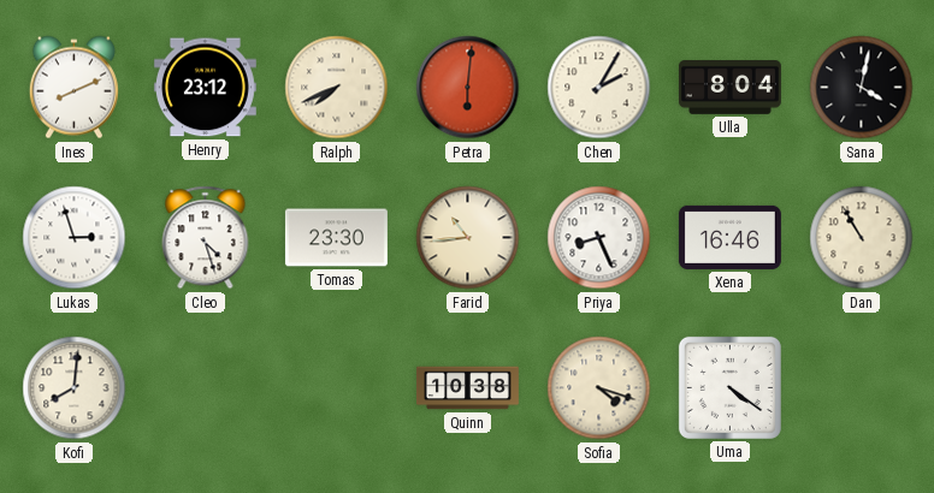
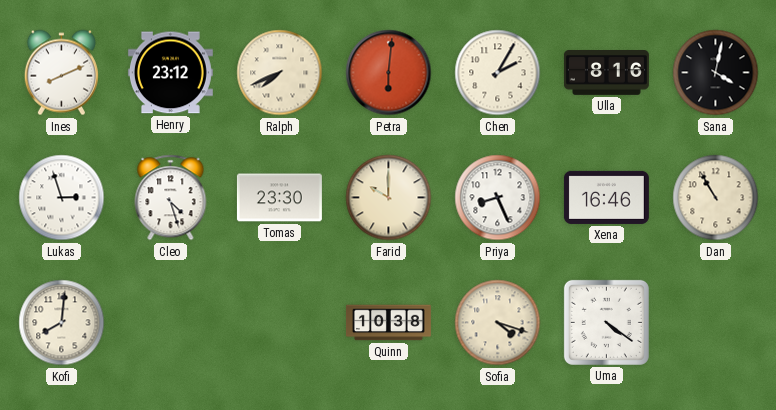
Ulla: 8:04 -> 8:16 (606, 73)
Farid: 10:44 -> 10:00 (389, 198)
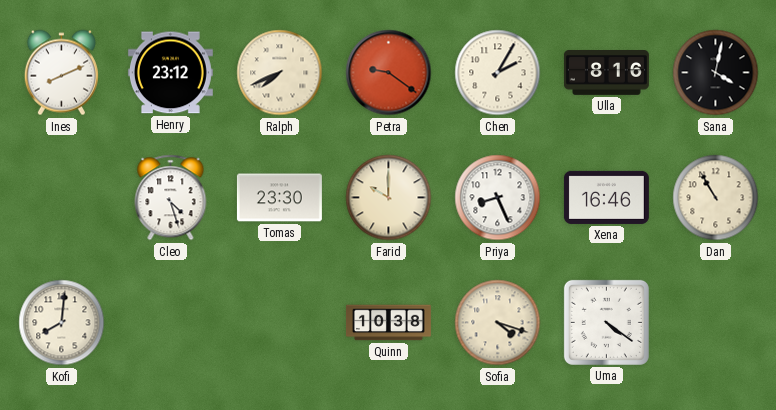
Petra: 6:01 -> 9:21 (389, 73)
Lukas: 2:57 -> none (62, 198)
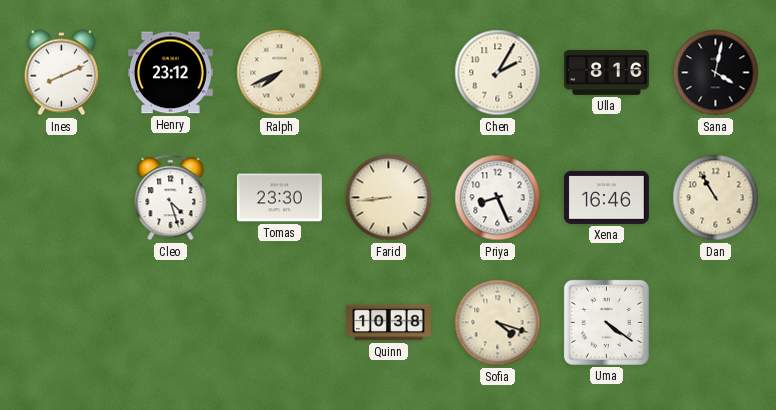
Petra: 9:21 -> none (389, 73)
Farid: 10:00 -> 8:44 (389, 198)
Kofi: 8:01 -> none (62, 323)
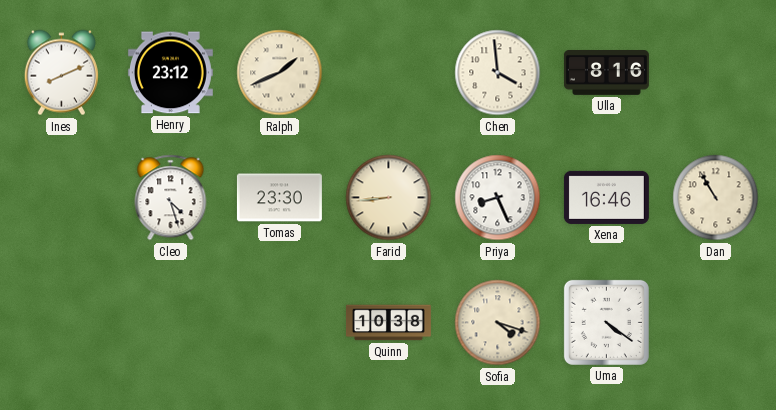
Ralph: 7:41 -> 1:41 (280, 73)
Chen: 2:05 -> 3:59 (498, 73)
Sana: 4:02 -> none (716, 73)
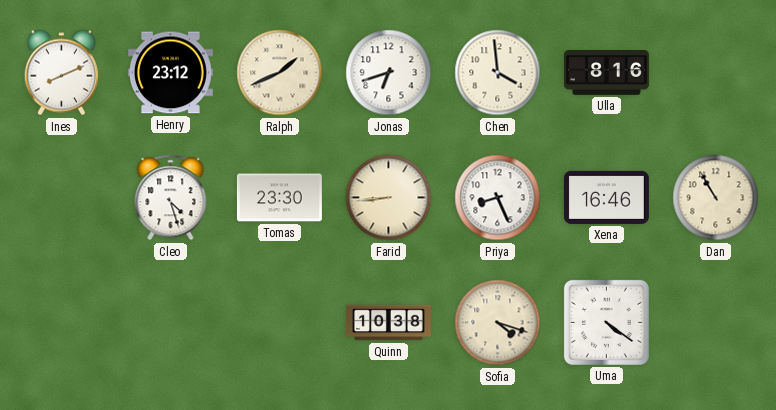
Jonas: none -> 6:42 (389, 73)
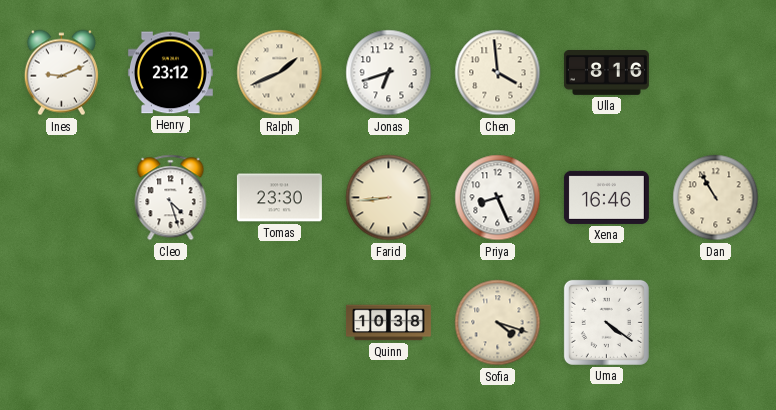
Ines: 8:11 -> 9:11 (61, 73)
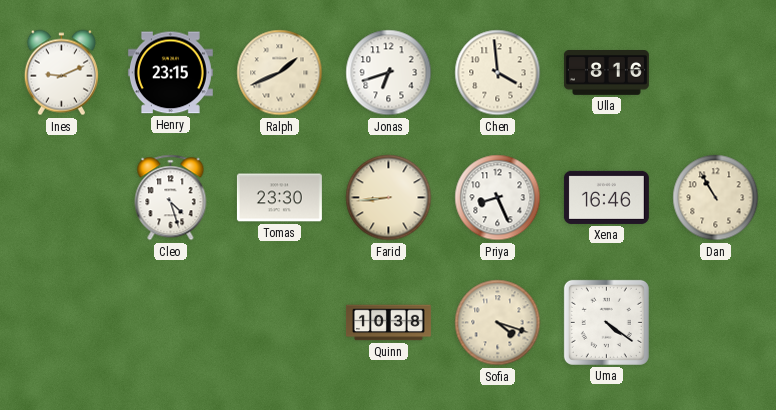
Henry: 23:12 -> 23:15 (170, 73)
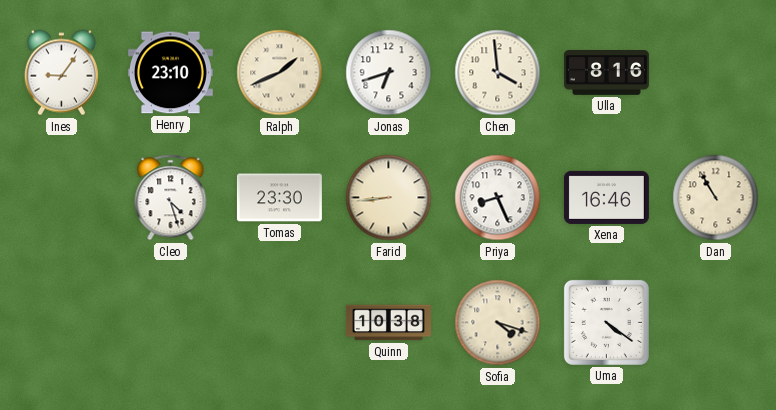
Ines: 9:11 -> 9:06 (61, 73)
Henry: 23:15 -> 23:10 (170, 73)
